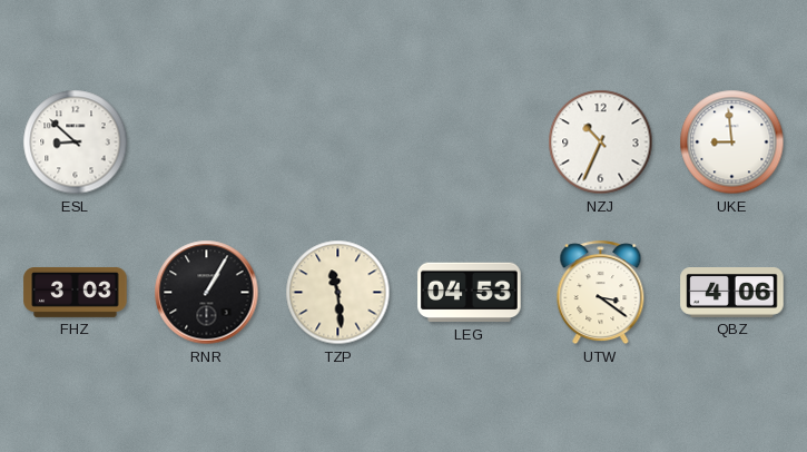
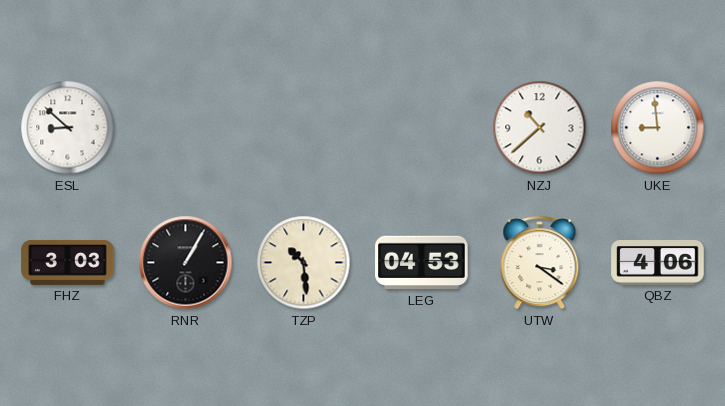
NZJ: 10:34 -> 10:38 (540, 128)
TZP: 11:29 -> 10:29 (304, 263)
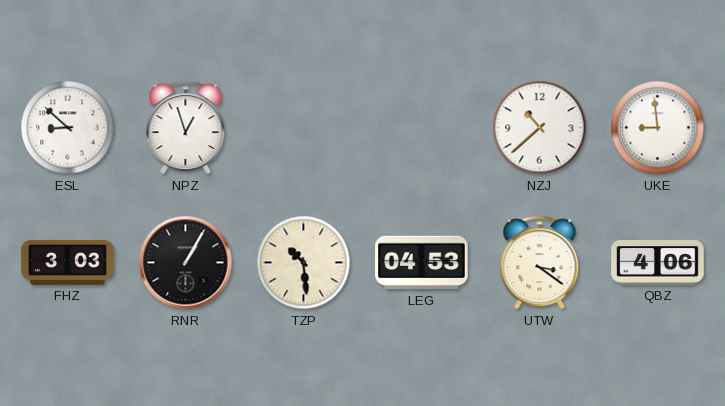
NPZ: none -> 12:57 (186, 128)
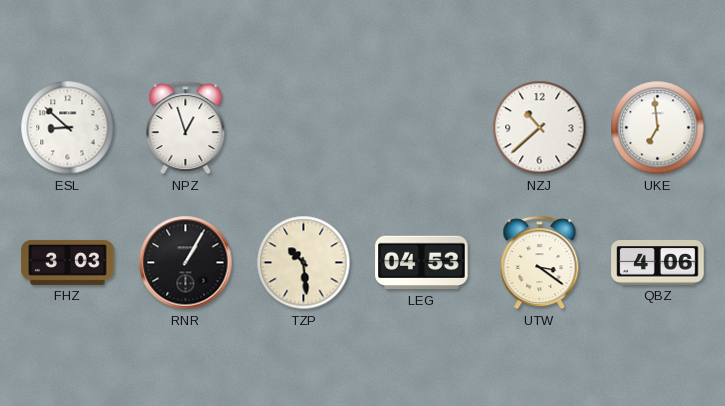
UKE: 8:59 -> 6:59 (658, 128)
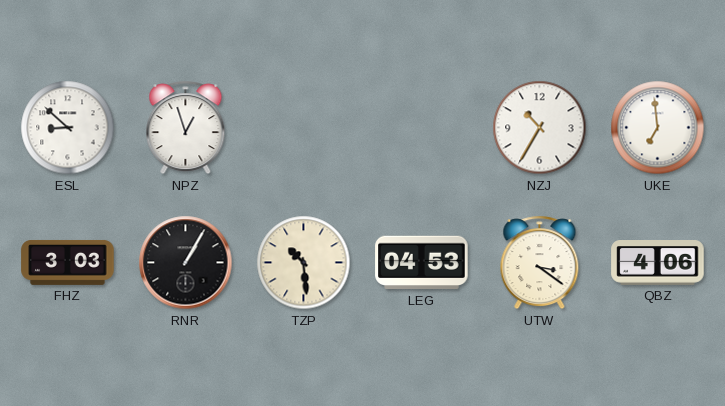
NZJ: 10:38 -> 10:35 (540, 128)
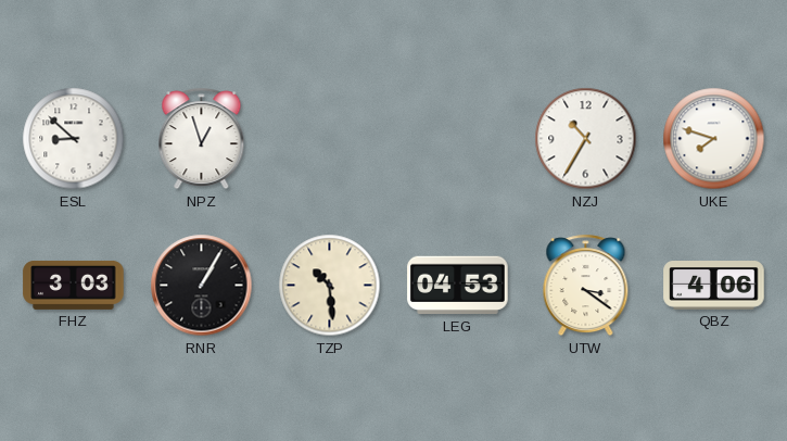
UKE: 6:59 -> 7:48 (714, 139)
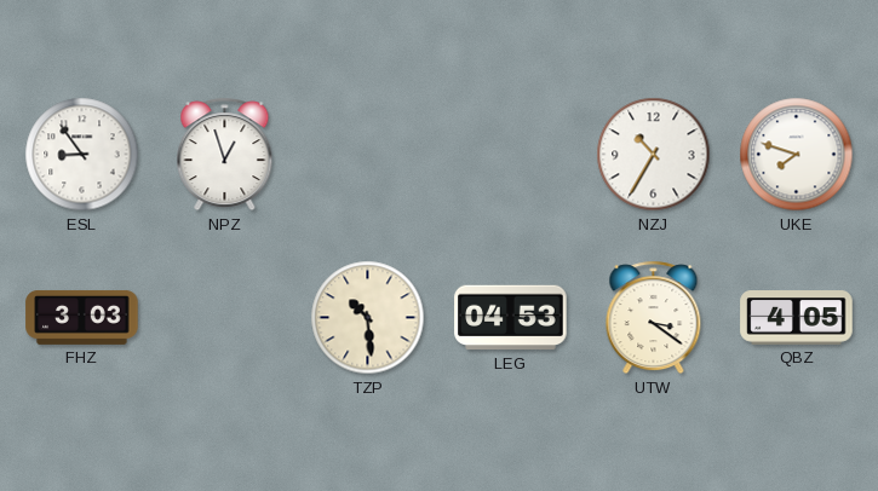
ESL: 8:52 -> 8:54 (82, 155)
RNR: 1:05 -> none (202, 286)
QBZ: 4:06 -> 4:05 (797, 318)
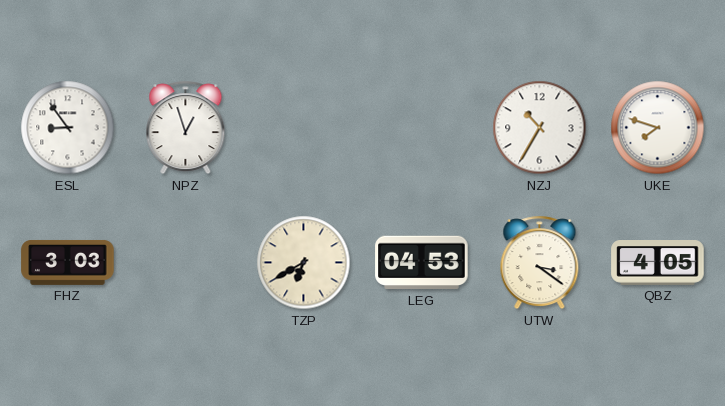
TZP: 10:29 -> 6:40 (304, 263)
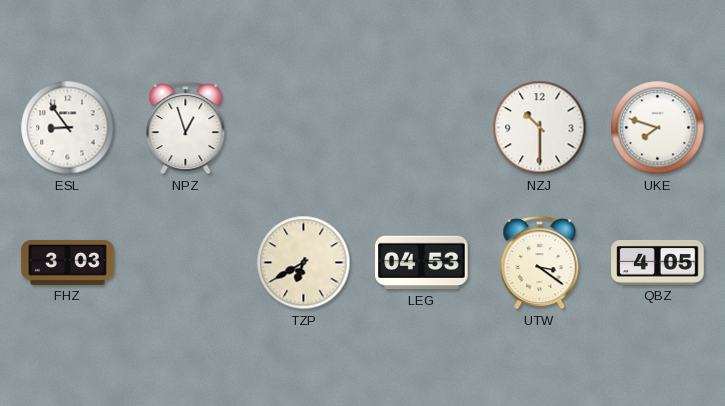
NZJ: 10:35 -> 10:30 (540, 128)
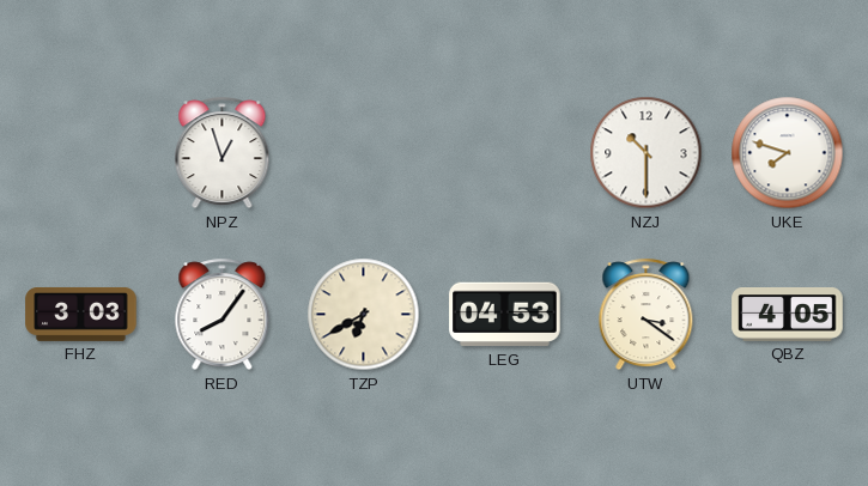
ESL: 8:54 -> none (68, 128)
RED: none -> 8:06 (223, 315)
